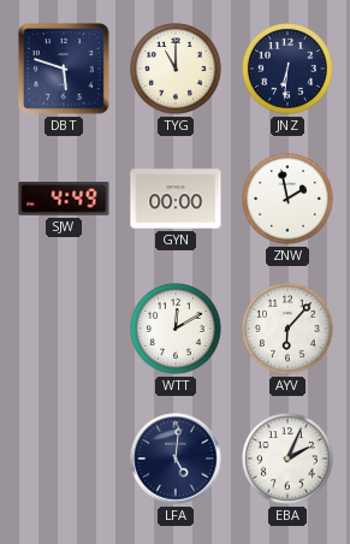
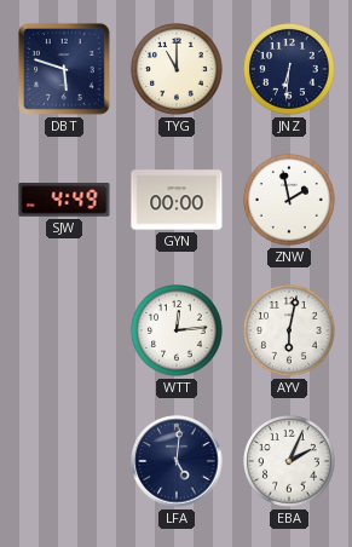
WTT: 12:10 -> 12:14 (178, 332)
AYV: 6:07 -> 6:02 (290, 332)
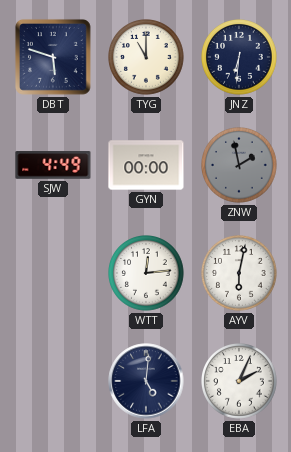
ZNW dial: white -> grey (240, 166)
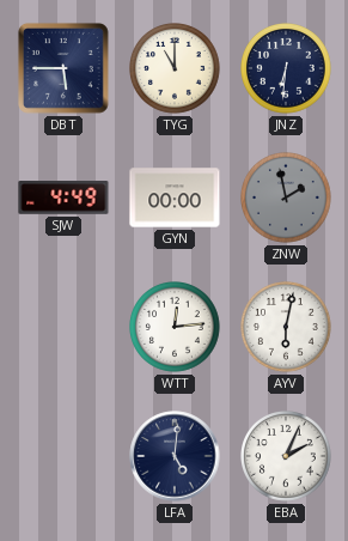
DBT: 5:48 -> 5:45 (63, 68)
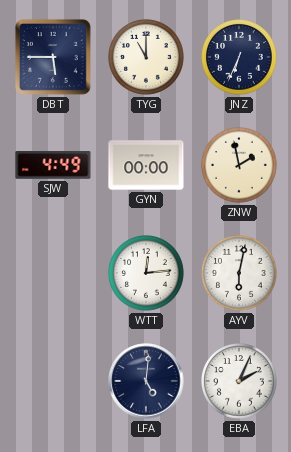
JNZ: 6:31 -> 6:34 (240, 58)
ZNW dial: grey -> cream (240, 166)
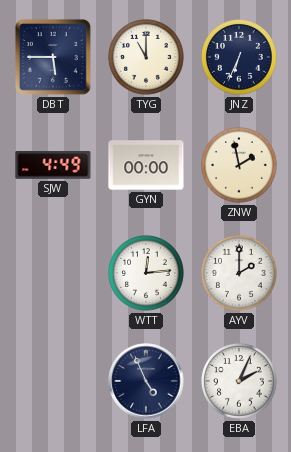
AYV: 6:02 -> 2:00 (240, 274)
LFA: 5:01 -> 4:56 (146, 381)
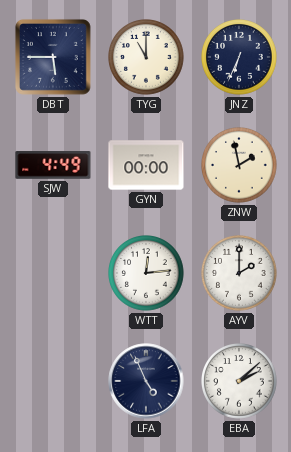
EBA: 2:04 -> 2:08 (240, 382)
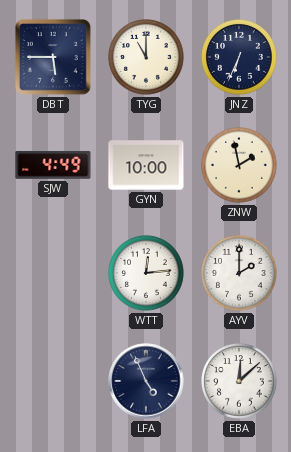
GYN: 00:00 -> 10:00 (146, 165)
EBA: 2:08 -> 12:08 (240, 382)
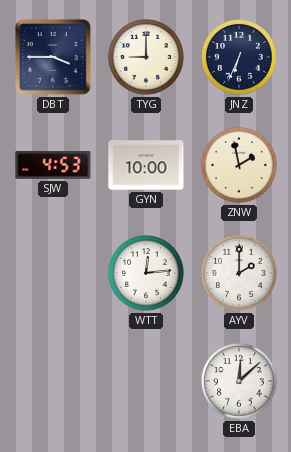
DBT: 5:45 -> 3:45 (53, 57)
TYG: 11:00 -> 9:00 (147, 58)
SJW: 4:49 -> 4:53 (53, 165)
LFA: 4:56 -> none (146, 381)
